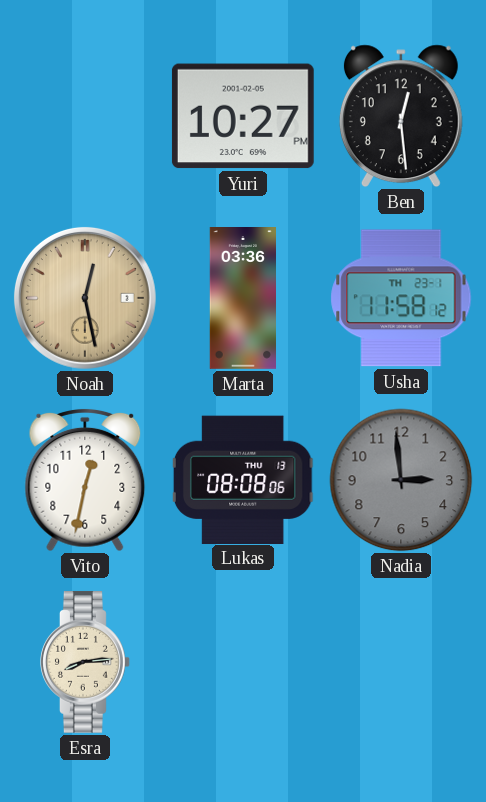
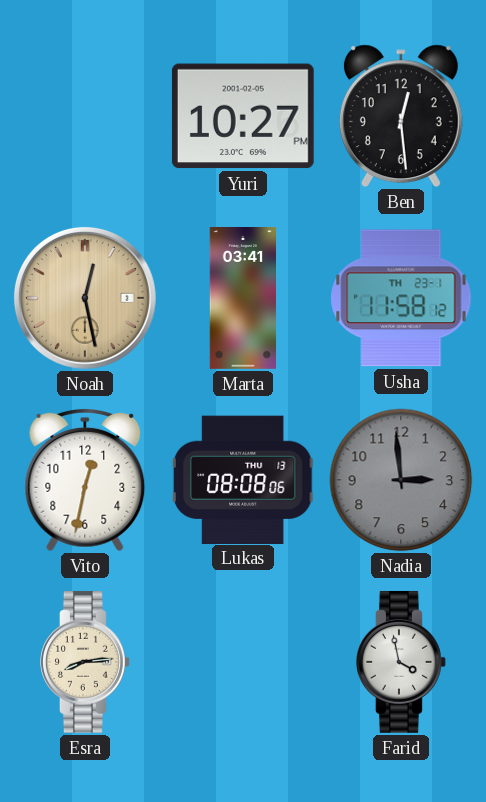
Marta: 03:36 -> 03:41 (243, 299)
Farid: none -> 3:58 (402, 662)
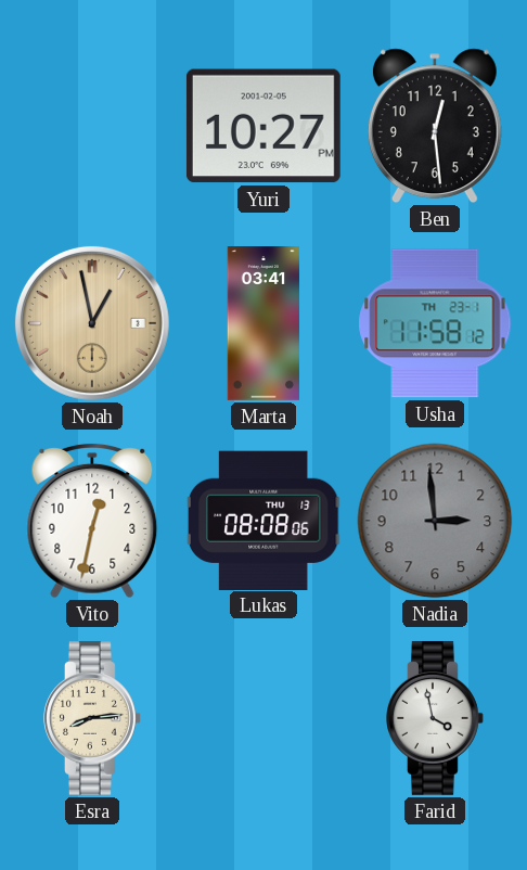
Noah: 12:28 -> 12:58 (92, 323)
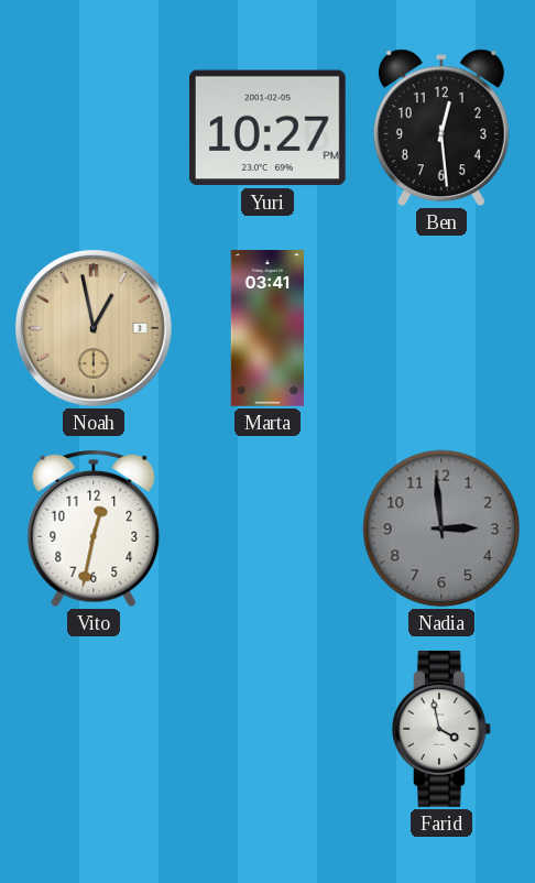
Usha: 11:58 -> none (435, 323)
Lukas: 08:08 -> none (263, 520)
Esra: 8:14 -> none (93, 718)
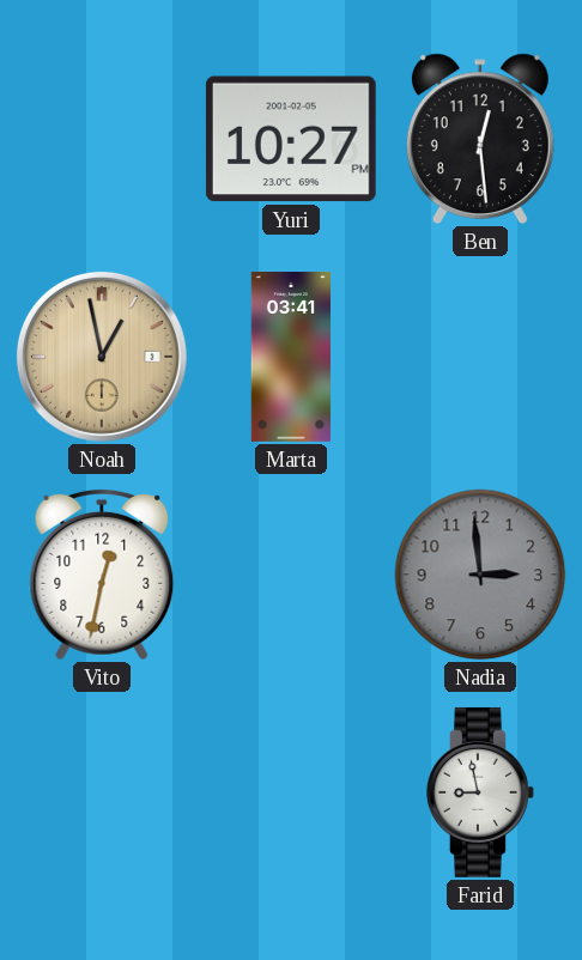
Farid: 3:58 -> 8:58 (481, 792)
